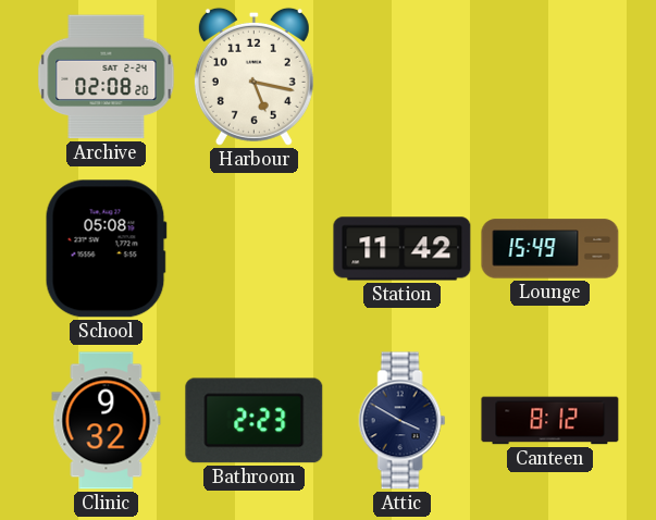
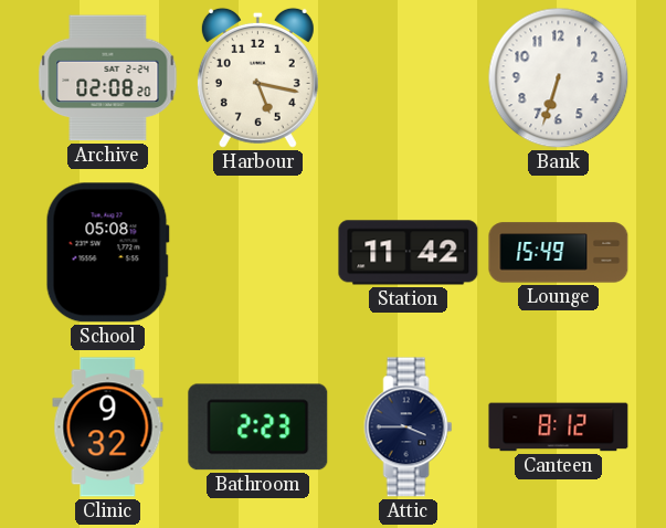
Bank: none -> 6:33 (559, 78)
Attic: 3:50 -> 3:45 (409, 427)
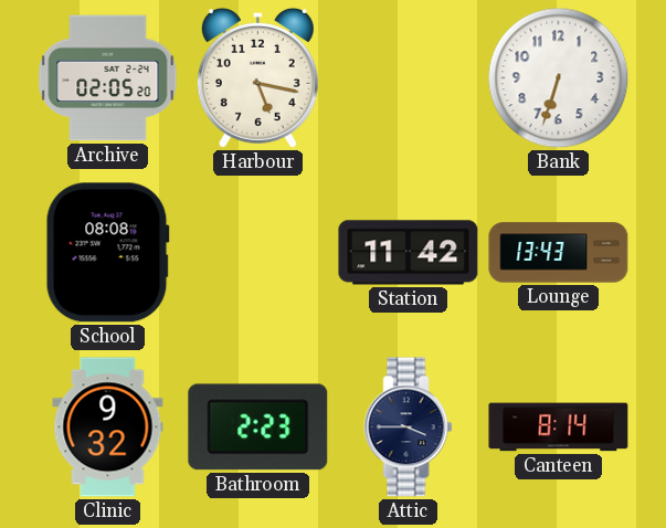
Archive: 02:08 -> 02:05 (108, 78)
School: 05:08 -> 08:08 (107, 253)
Lounge: 15:49 -> 13:43 (559, 253)
Canteen: 8:12 -> 8:14 (559, 427)
